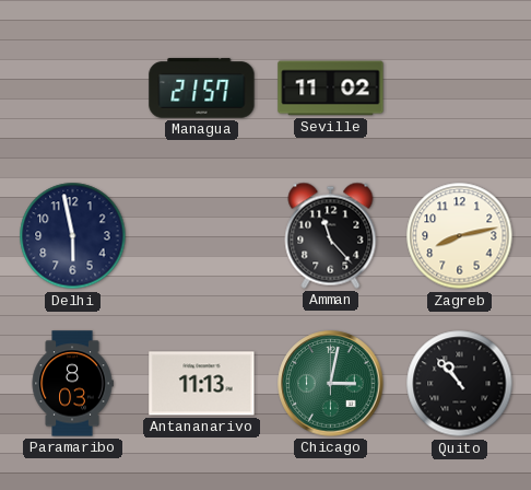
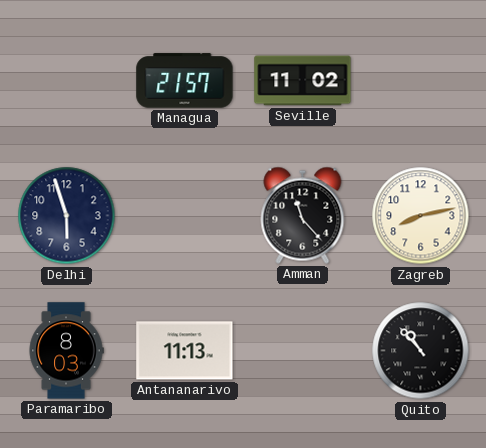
Delhi: 5:58 -> 5:57 (67, 216)
Chicago: 3:02 -> none (331, 384)
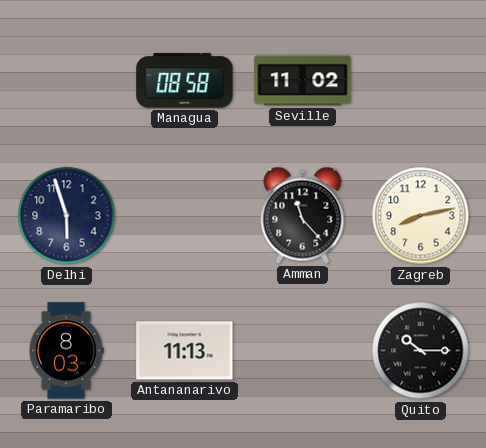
Managua: 21:57 -> 08:58 (185, 81)
Quito: 10:53 -> 10:15 (421, 351)
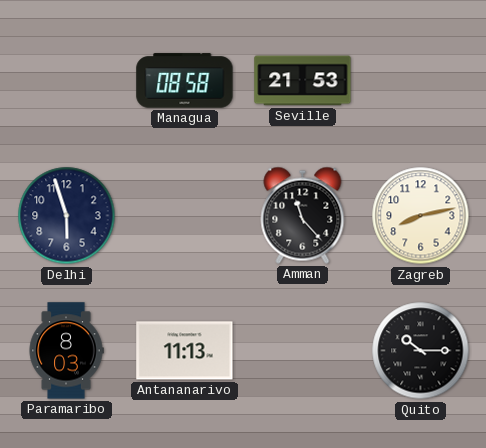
Seville: 11:02 -> 21:53 (303, 81)
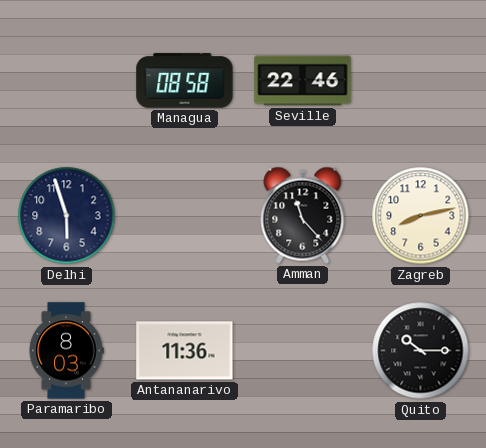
Seville: 21:53 -> 22:46 (303, 81)
Antananarivo: 11:13 -> 11:36 (185, 351)
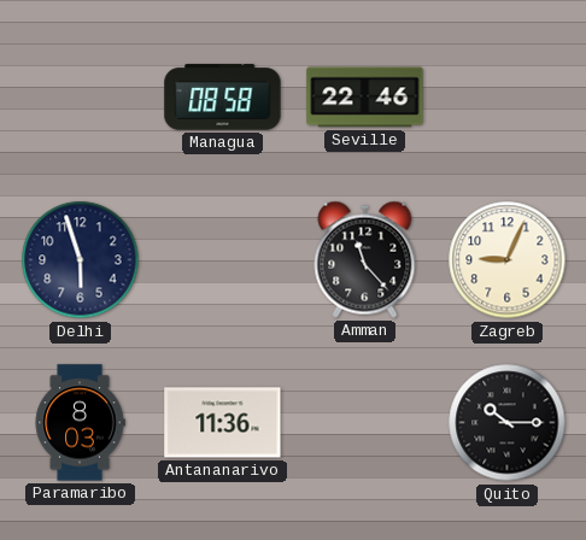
Zagreb: 8:13 -> 9:04 (508, 260)
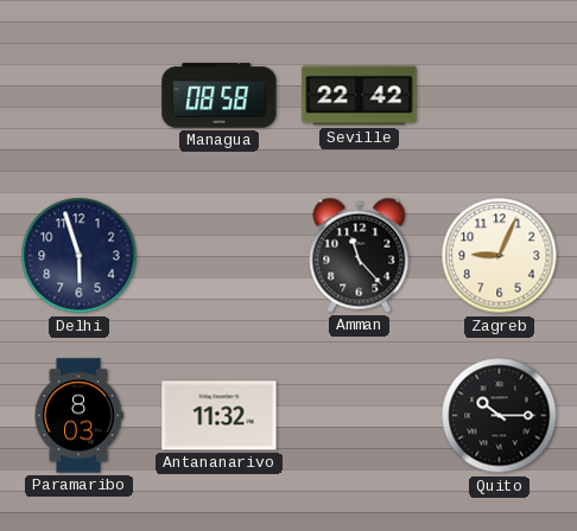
Seville: 22:46 -> 22:42 (360, 96)
Antananarivo: 11:36 -> 11:32 (220, 416)
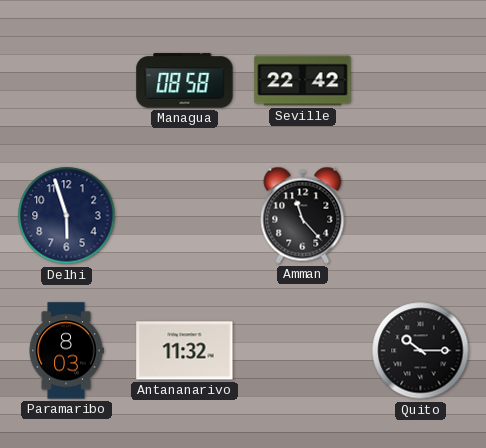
Zagreb: 9:04 -> none (500, 256)
